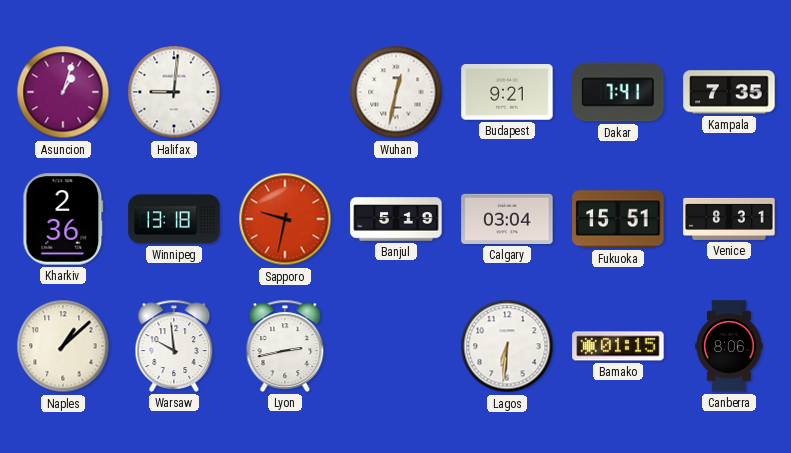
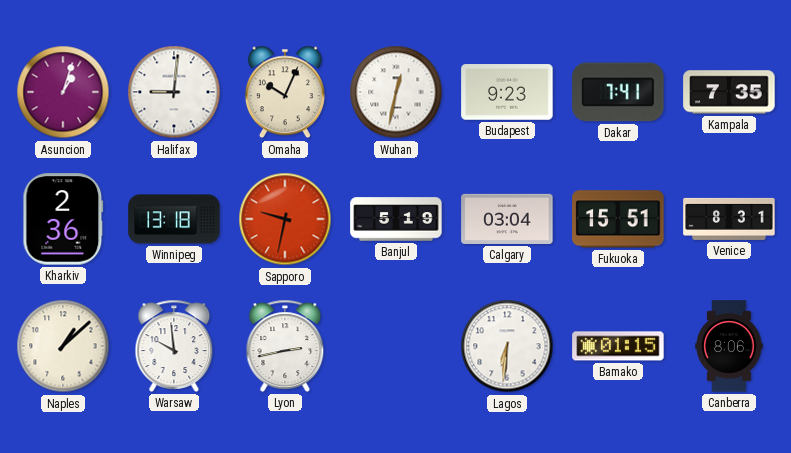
Omaha: none -> 10:04 (285, 92)
Budapest: 9:21 -> 9:23 (507, 92)
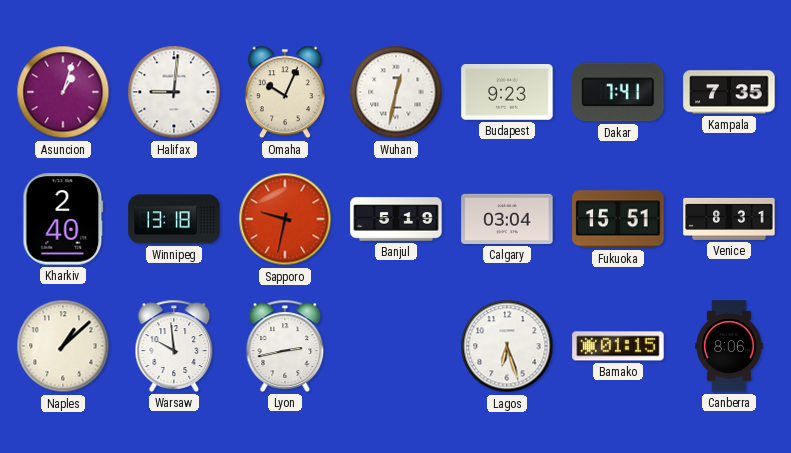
Kharkiv: 2:36 -> 2:40 (63, 219)
Lagos: 6:31 -> 6:27 (507, 346)
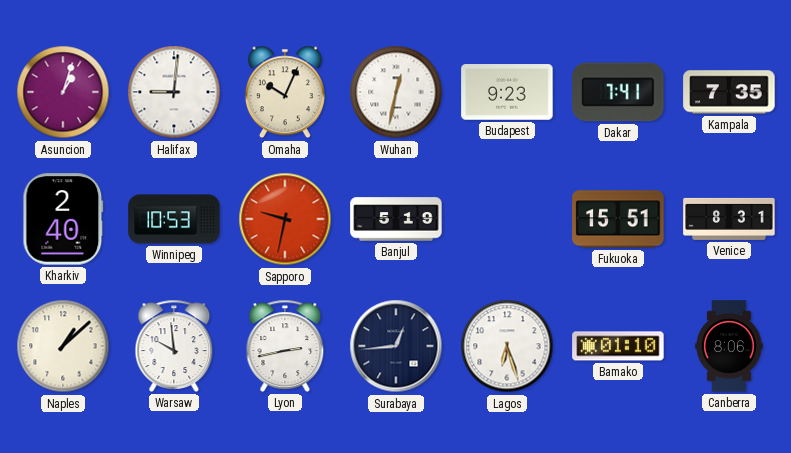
Winnipeg: 13:18 -> 10:53 (174, 219)
Calgary: 03:04 -> none (507, 219)
Surabaya: none -> 12:44 (396, 346)
Bamako: 01:15 -> 01:10 (618, 346)
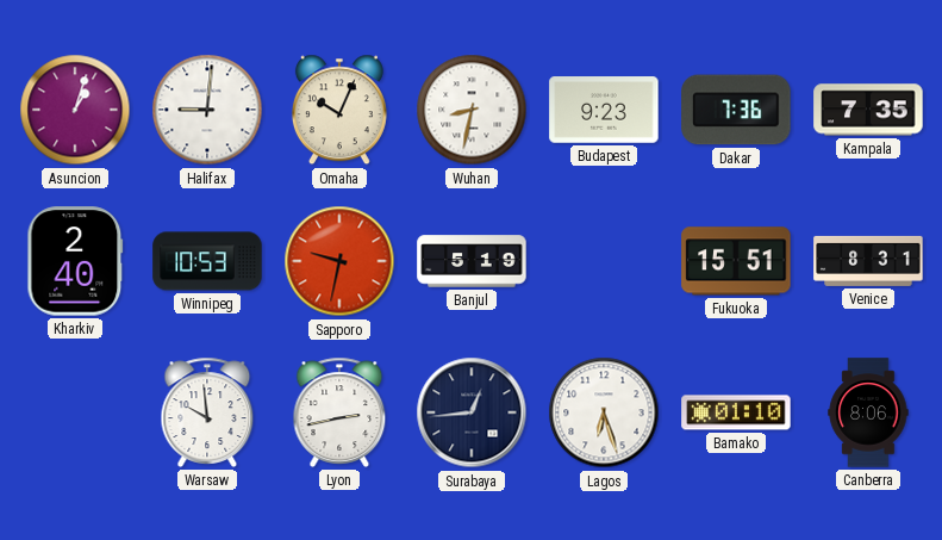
Wuhan: 12:32 -> 8:32 (472, 110)
Dakar: 7:41 -> 7:36 (736, 110)
Naples: 1:08 -> none (63, 346)
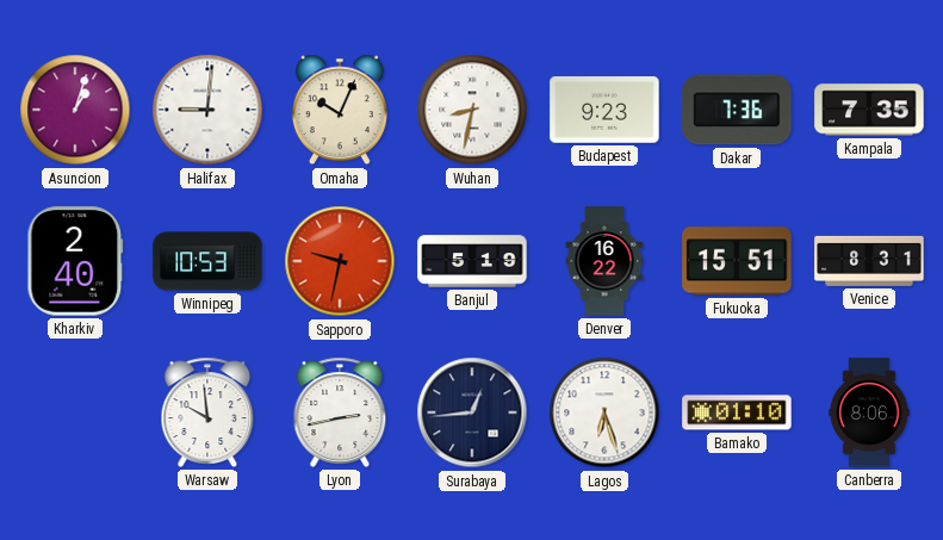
Denver: none -> 16:22 (604, 261)
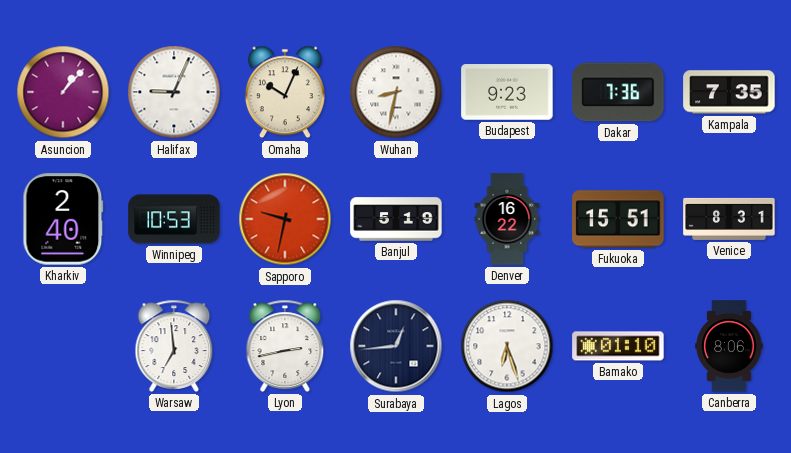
Asuncion: 1:03 -> 1:07 (63, 92)
Halifax: 9:01 -> 9:04 (174, 92)
Warsaw: 9:59 -> 6:59 (174, 346)
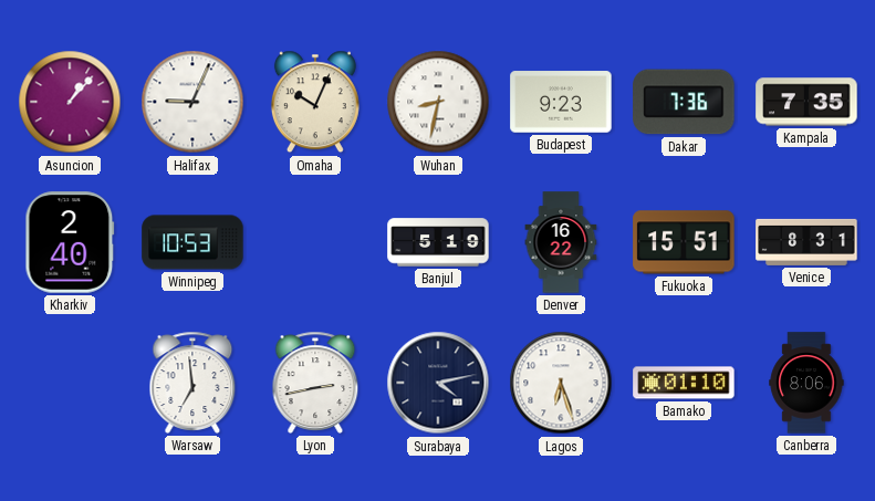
Sapporo: 9:32 -> none (285, 219)
Surabaya: 12:44 -> 4:13 (438, 383)
